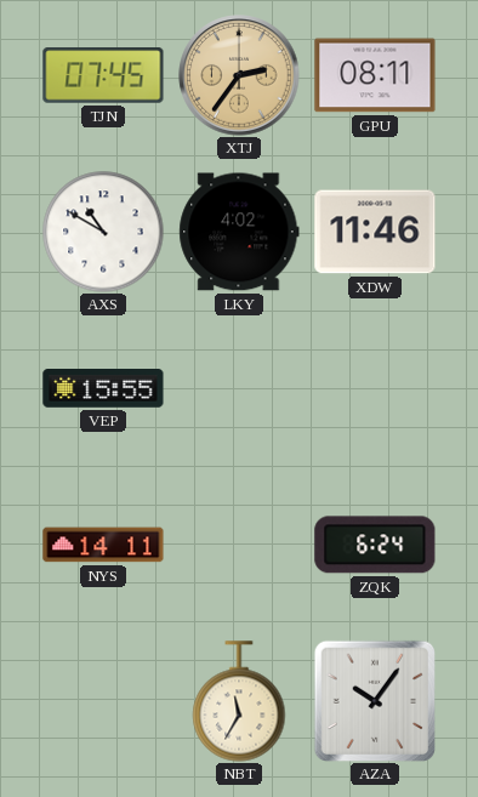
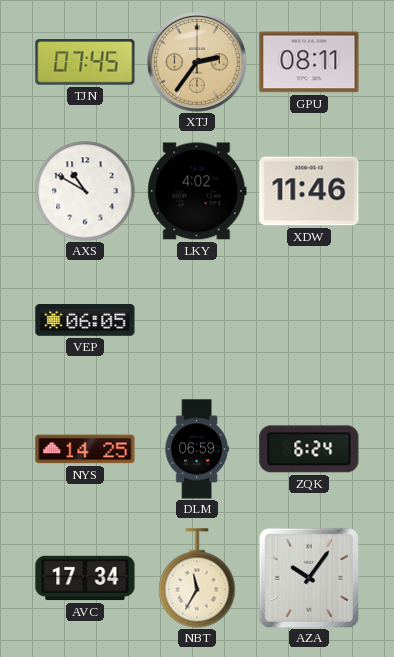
VEP: 15:55 -> 06:05 (85, 320)
NYS: 14:11 -> 14:25 (85, 449)
DLM: none -> 06:59 (197, 449)
AVC: none -> 17:34 (85, 578)
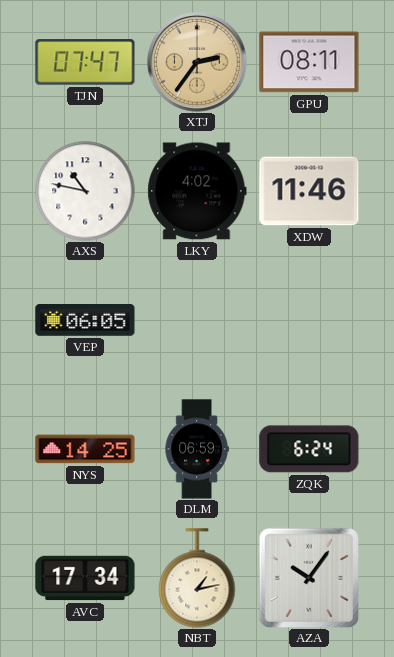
TJN: 07:45 -> 07:47 (85, 62)
AXS: 10:50 -> 10:47 (85, 191)
NBT: 11:35 -> 1:13 (197, 578)
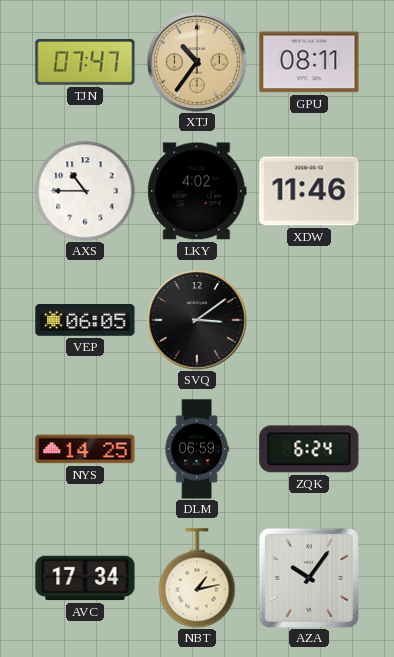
XTJ: 2:36 -> 10:36 (197, 62)
AXS: 10:47 -> 10:45 (85, 191)
SVQ: none -> 3:09 (197, 320)
